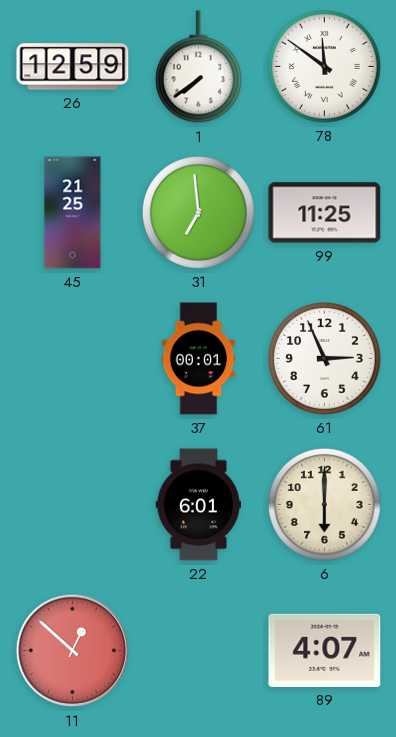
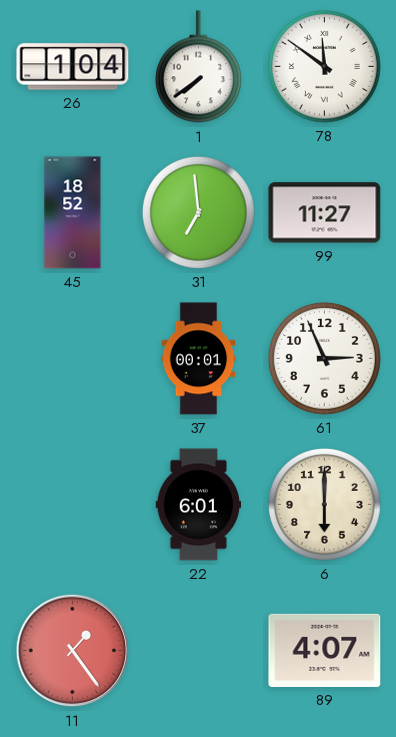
26: 12:59 -> 1:04 (73, 67)
45: 21:25 -> 18:52 (73, 213)
99: 11:25 -> 11:27 (325, 213)
11: 12:52 -> 1:24 (73, 651)
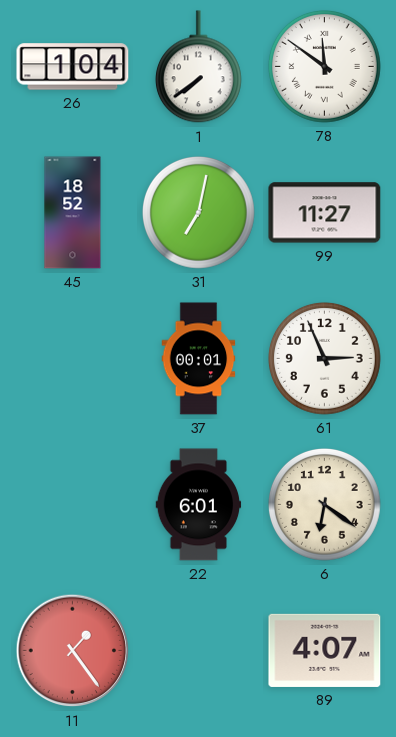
31: 6:59 -> 7:02 (199, 213)
6: 6:00 -> 6:21 (325, 505)
